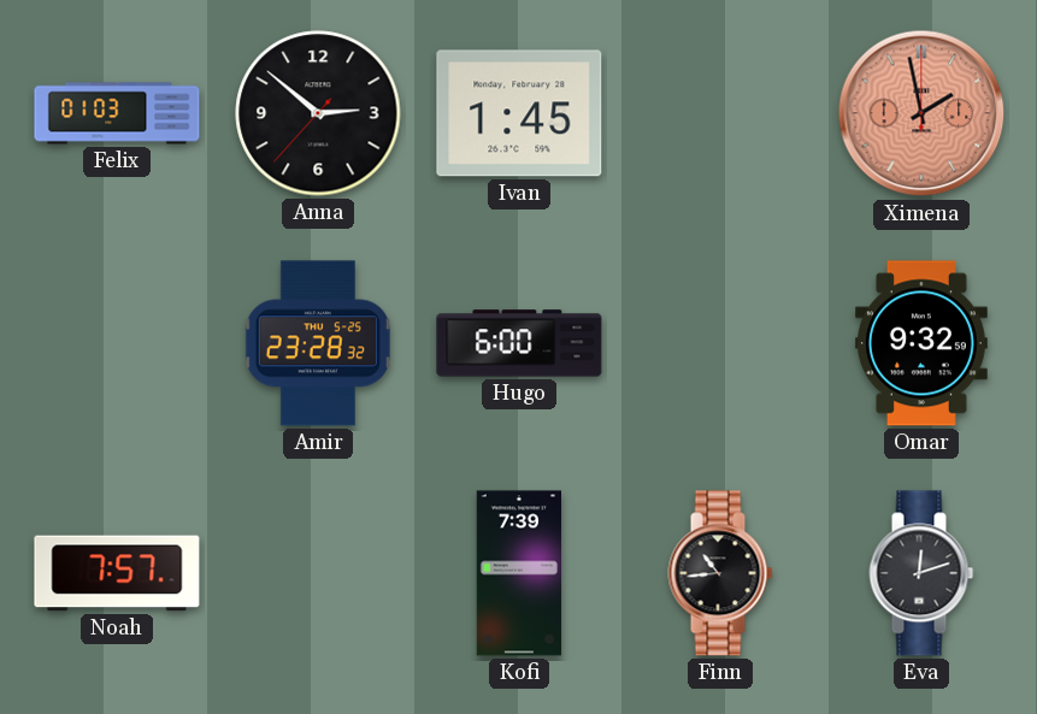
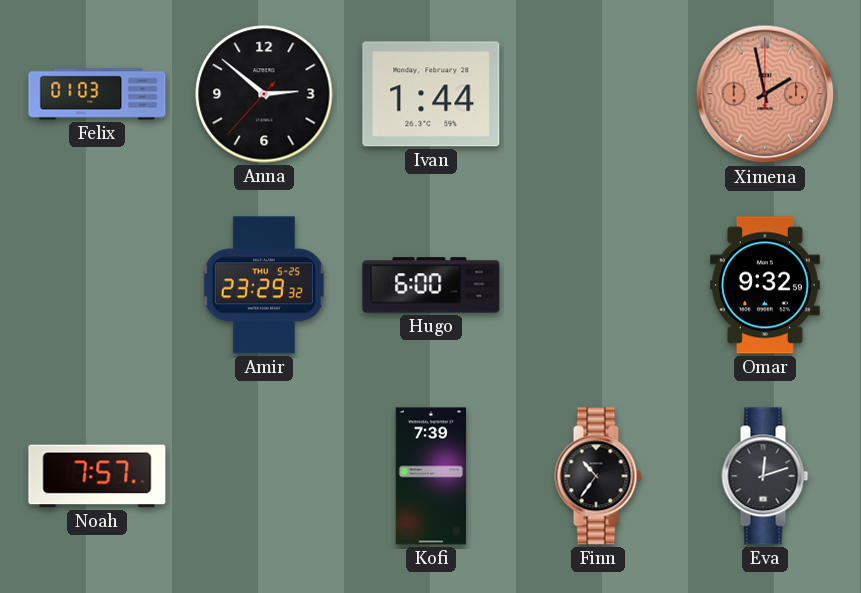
Ivan: 1:45 -> 1:44 (431, 94)
Amir: 23:28 -> 23:29 (264, 285)
Finn: 10:44 -> 10:36 (598, 476)
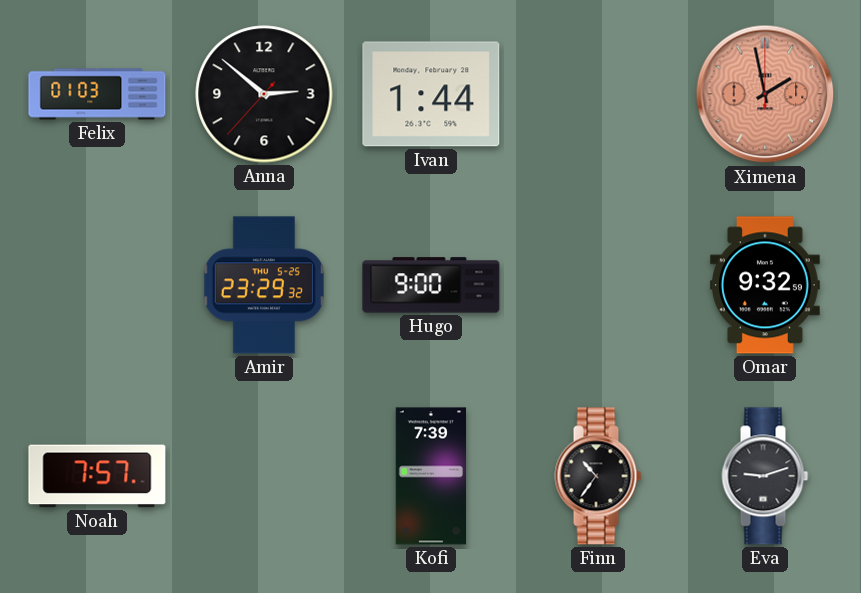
Hugo: 6:00 -> 9:00 (431, 285)
Eva: 12:12 -> 9:12 (765, 476)
